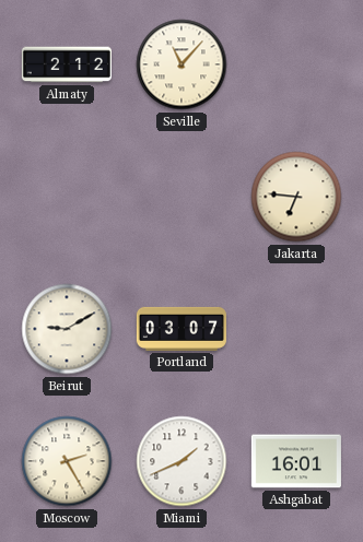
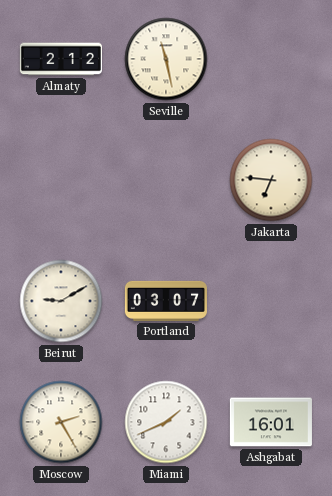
Seville: 11:07 -> 11:28 (166, 59)
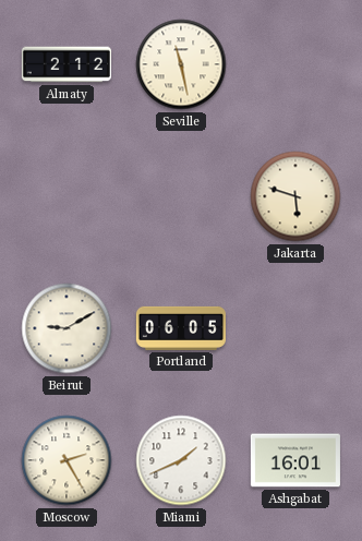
Jakarta: 6:46 -> 5:48 (295, 196)
Portland: 03:07 -> 06:05 (181, 328)
